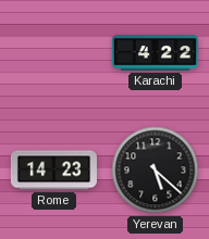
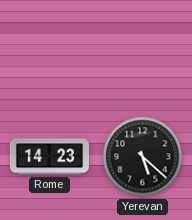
Karachi: 4:22 -> none (155, 53)
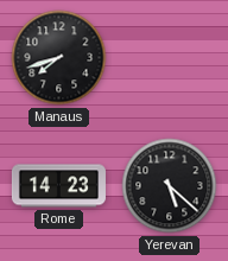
Manaus: none -> 7:42 (59, 58)
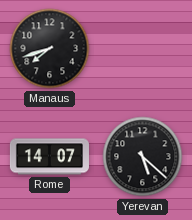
Rome: 14:23 -> 14:07 (49, 157)
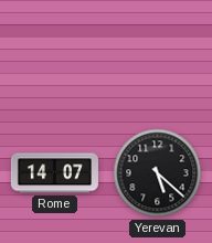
Manaus: 7:42 -> none (50, 49)
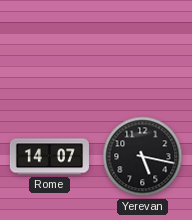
Yerevan: 5:22 -> 5:17 (143, 157)
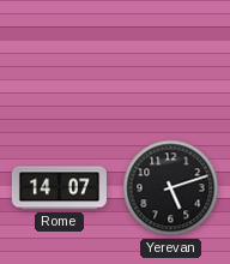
Yerevan: 5:17 -> 5:12 (171, 188)
